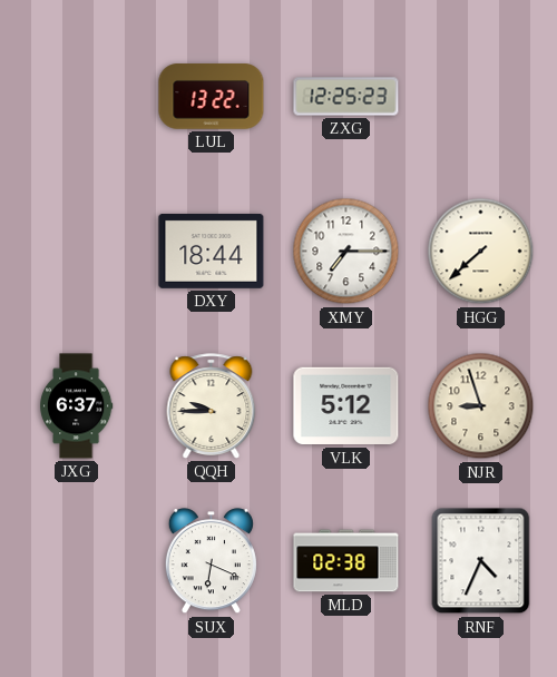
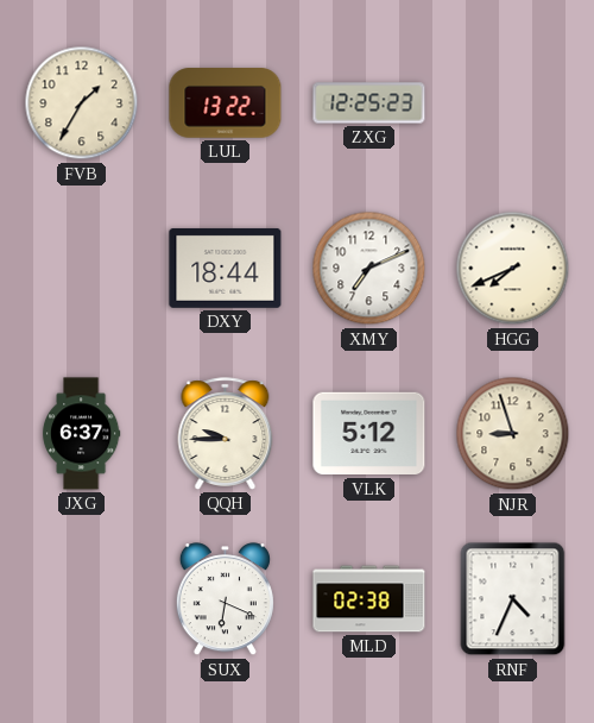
FVB: none -> 1:35 (82, 103)
XMY: 7:15 -> 7:11 (369, 269)
HGG: 7:38 -> 7:41 (513, 269)
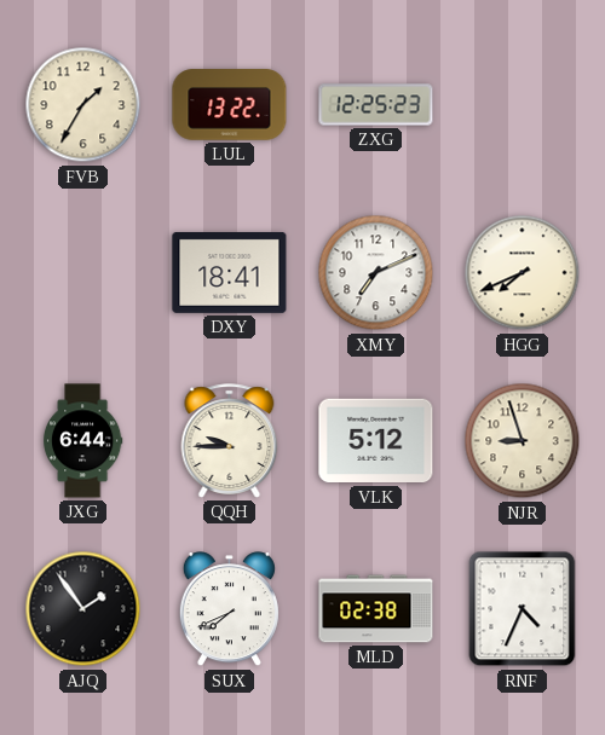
DXY: 18:44 -> 18:41 (230, 272)
JXG: 6:37 -> 6:44 (82, 441)
AJQ: none -> 1:54 (83, 609)
SUX: 6:19 -> 7:41 (229, 609)
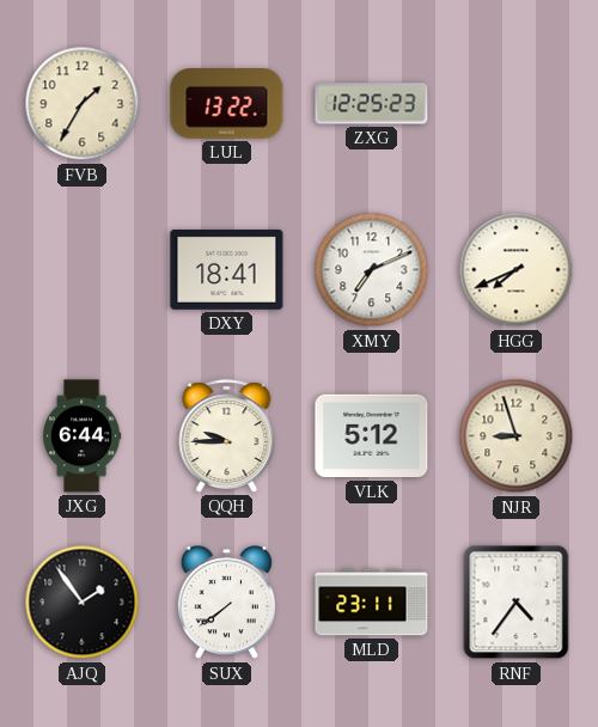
SUX: 7:41 -> 7:39 (226, 603)
MLD: 02:38 -> 23:11 (372, 603)
RNF: 4:34 -> 4:36 (517, 603)
